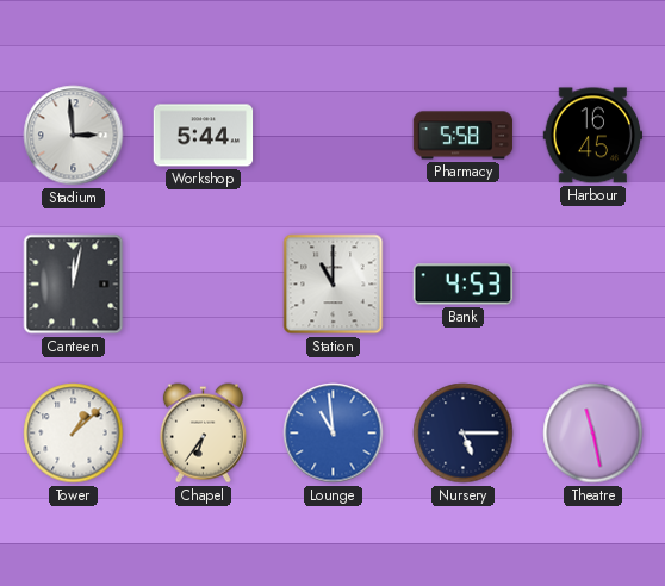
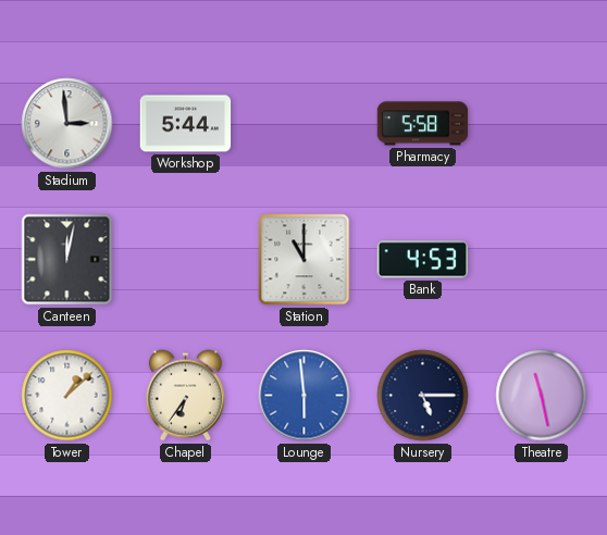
Harbour: 16:45 -> none (593, 136)
Lounge: 10:59 -> 5:59 (305, 396)
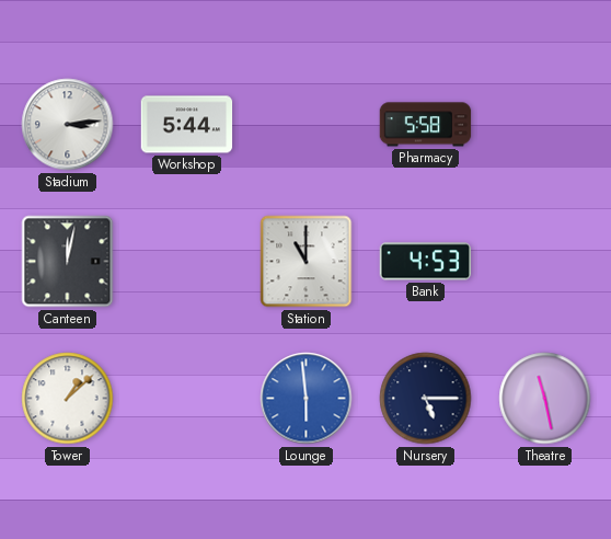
Stadium: 2:59 -> 3:14 (68, 125)
Chapel: 6:36 -> none (185, 396)
